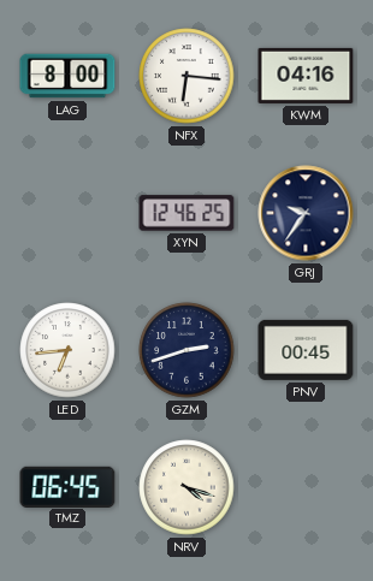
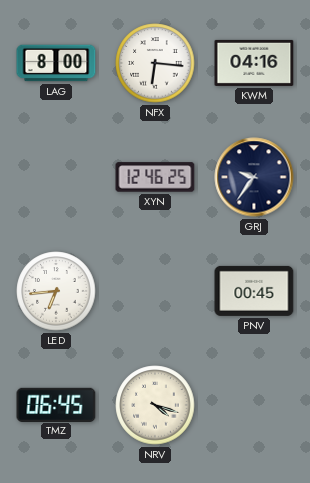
GZM: 2:42 -> none (186, 350)
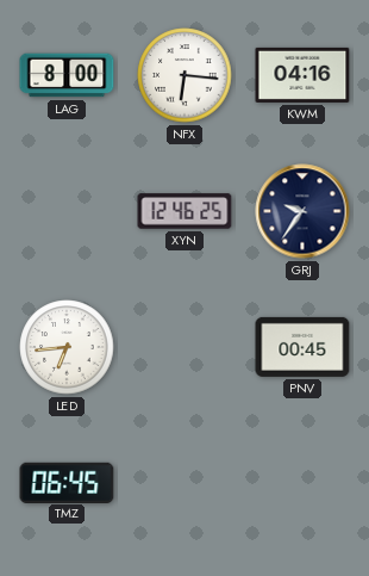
NRV: 4:18 -> none (155, 405)
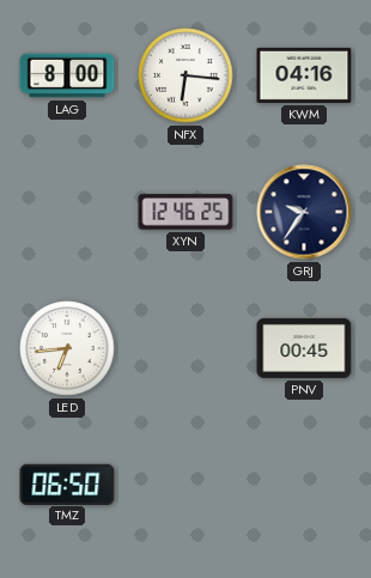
TMZ: 06:45 -> 06:50 (67, 483)
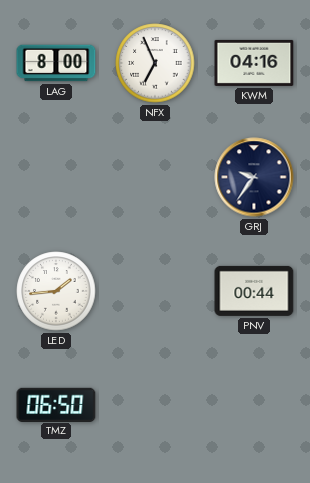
NFX: 6:16 -> 6:56 (155, 63)
XYN: 12:46 -> none (185, 212)
LED: 6:44 -> 1:44 (56, 291)
PNV: 00:45 -> 00:44 (254, 291)
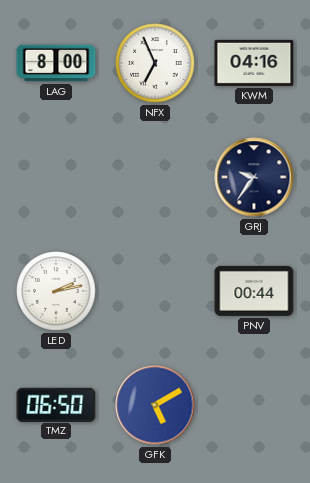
LED: 1:44 -> 2:13 (56, 291)
GFK: none -> 5:10 (155, 405)
